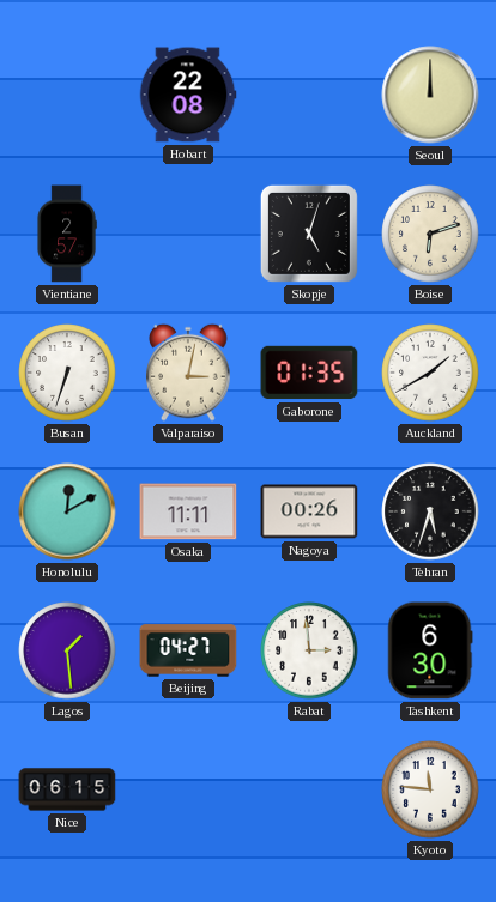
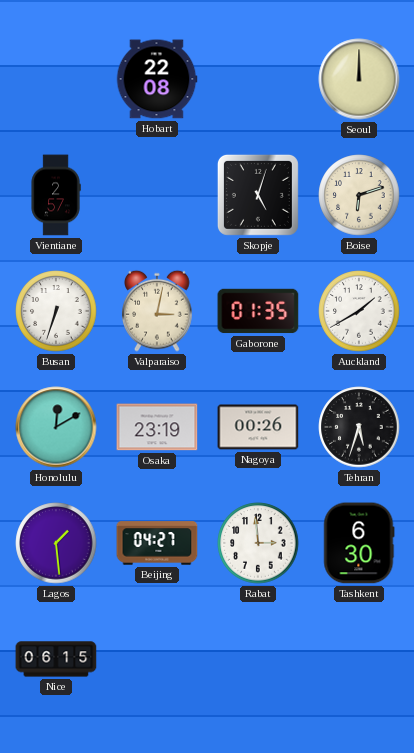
Osaka: 11:11 -> 23:19 (157, 427)
Kyoto: 11:46 -> none (430, 789)
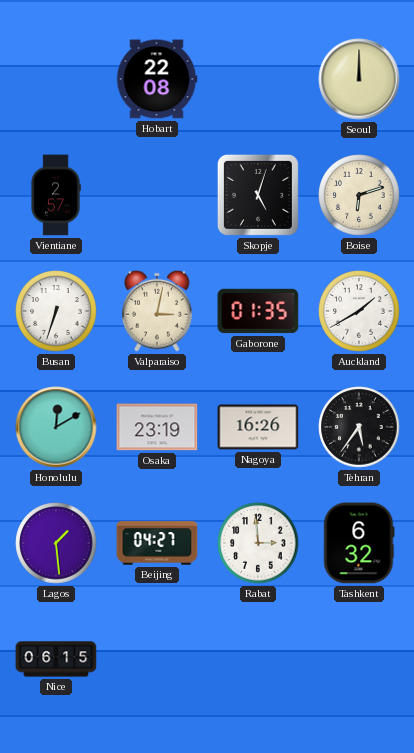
Nagoya: 00:26 -> 16:26 (258, 427)
Tehran: 5:33 -> 5:36 (359, 427)
Tashkent: 6:30 -> 6:32 (359, 543)
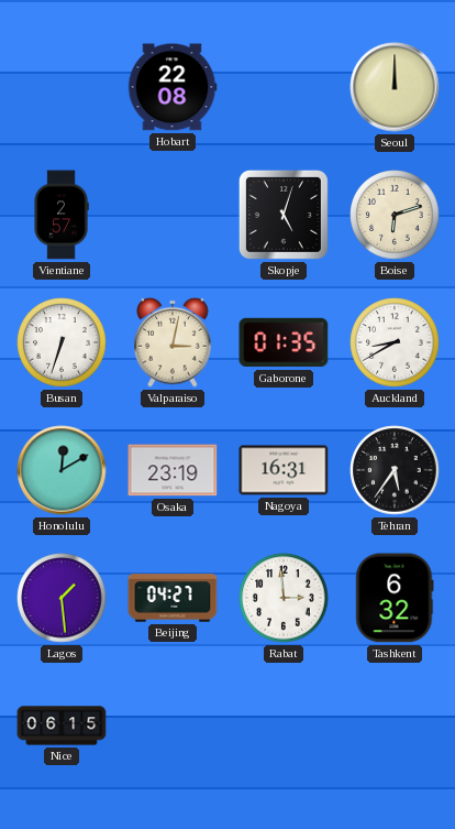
Auckland: 1:40 -> 8:40 (395, 342)
Nagoya: 16:26 -> 16:31 (284, 470)
